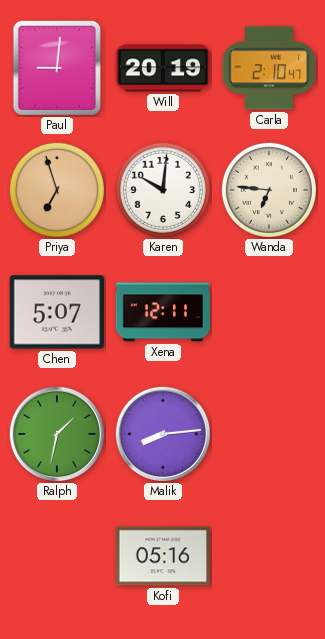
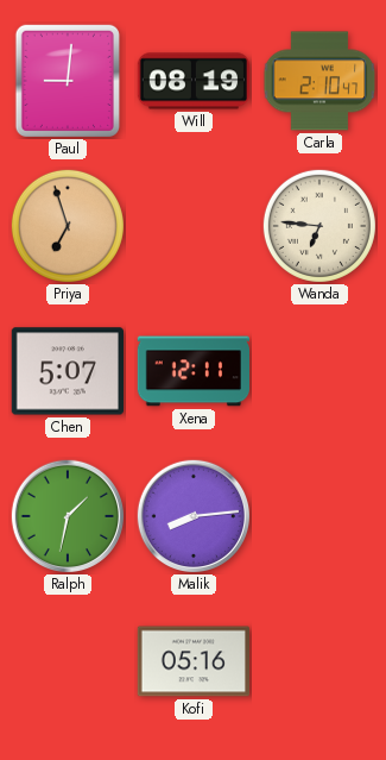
Will: 20:19 -> 08:19 (194, 81)
Karen: 10:01 -> none (163, 190)
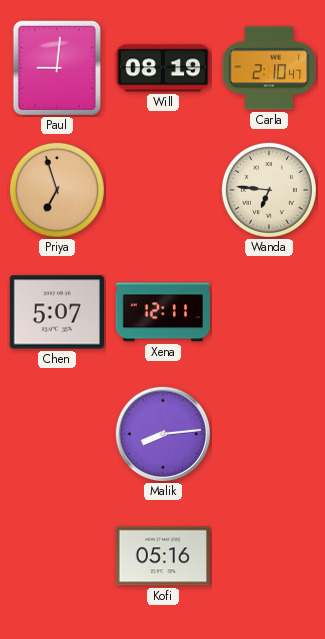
Ralph: 1:32 -> none (67, 515)
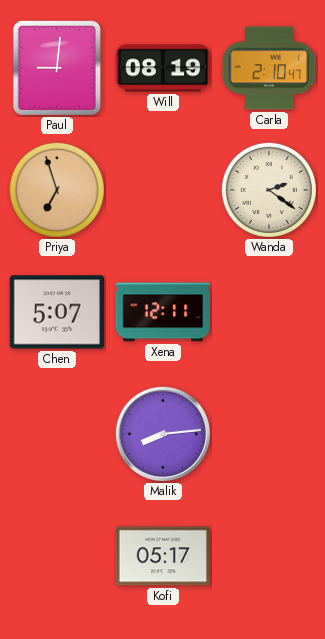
Wanda: 6:46 -> 2:21 (269, 190)
Kofi: 05:16 -> 05:17 (162, 556)
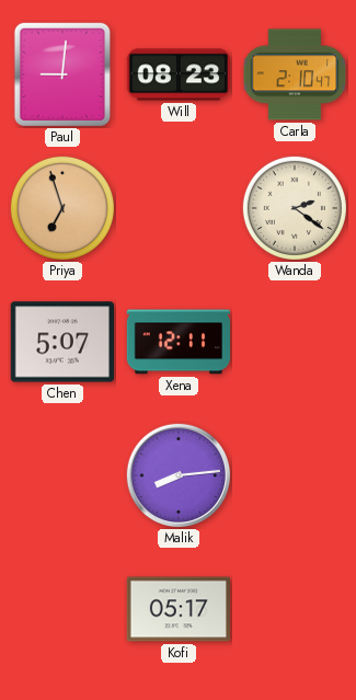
Will: 08:19 -> 08:23 (179, 74)
